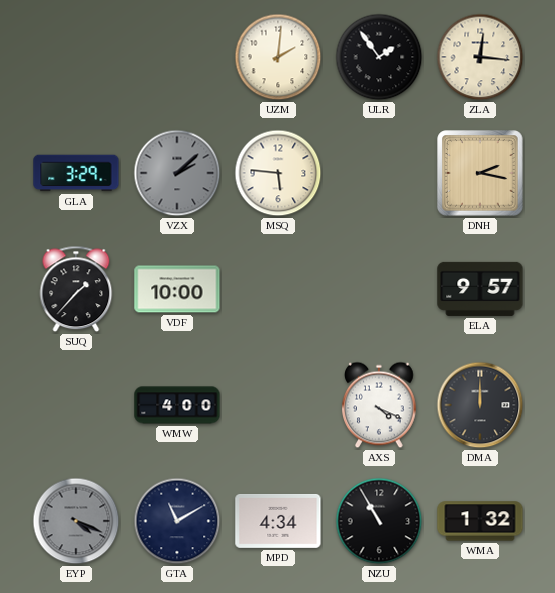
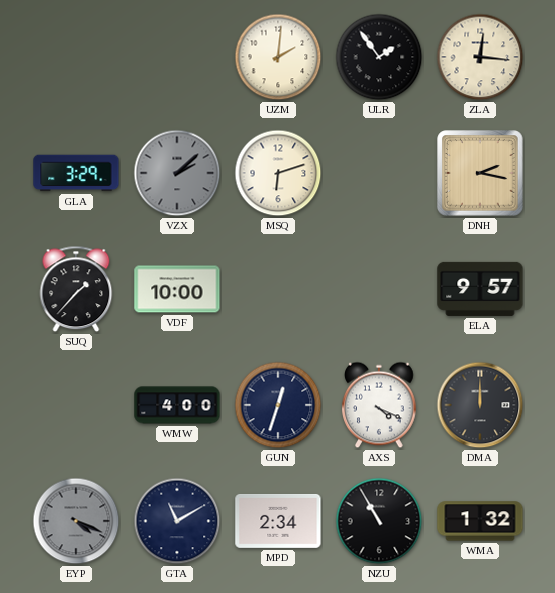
MSQ: 5:46 -> 6:12 (278, 173)
GUN: none -> 12:33 (278, 405)
MPD: 4:34 -> 2:34 (278, 521)
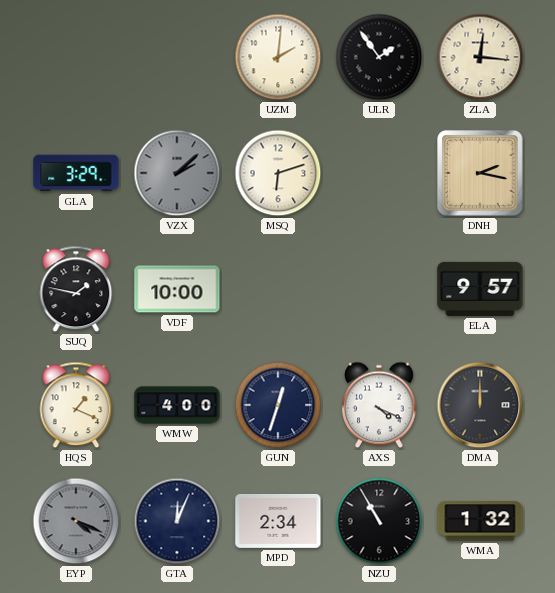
SUQ: 1:37 -> 1:47 (76, 289)
HQS: none -> 1:19 (76, 405)
GTA: 11:10 -> 12:04 (177, 521)
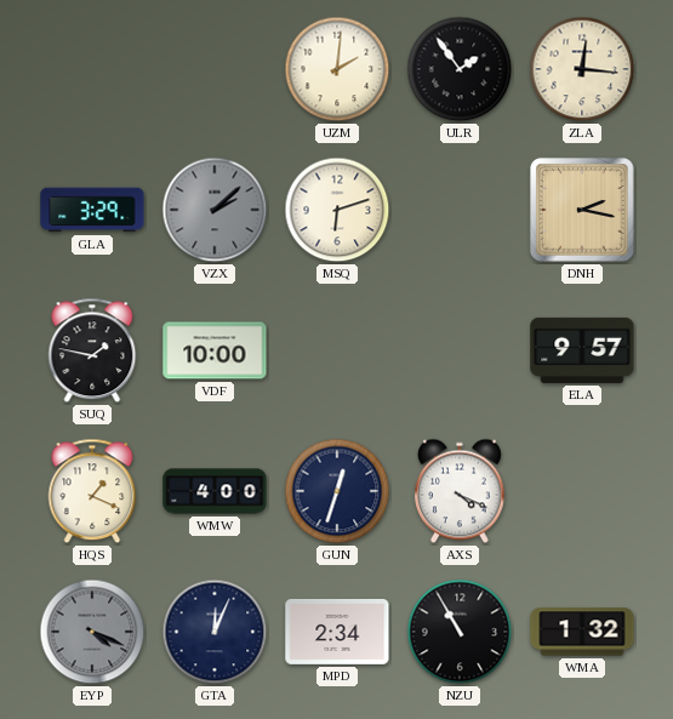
DMA: 12:00 -> none (480, 405)
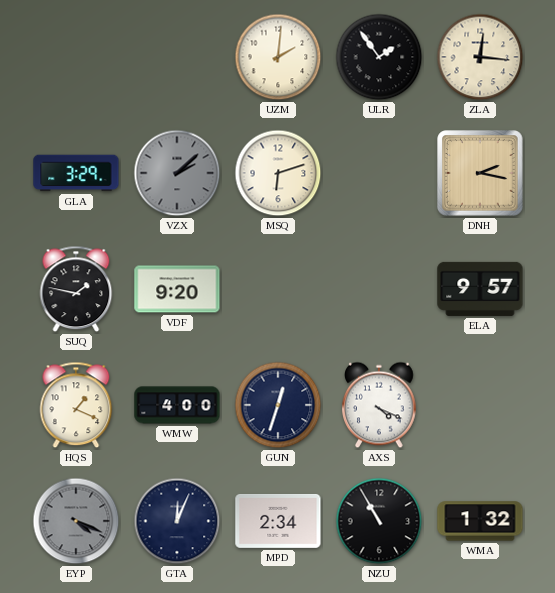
VDF: 10:00 -> 9:20 (177, 289)
